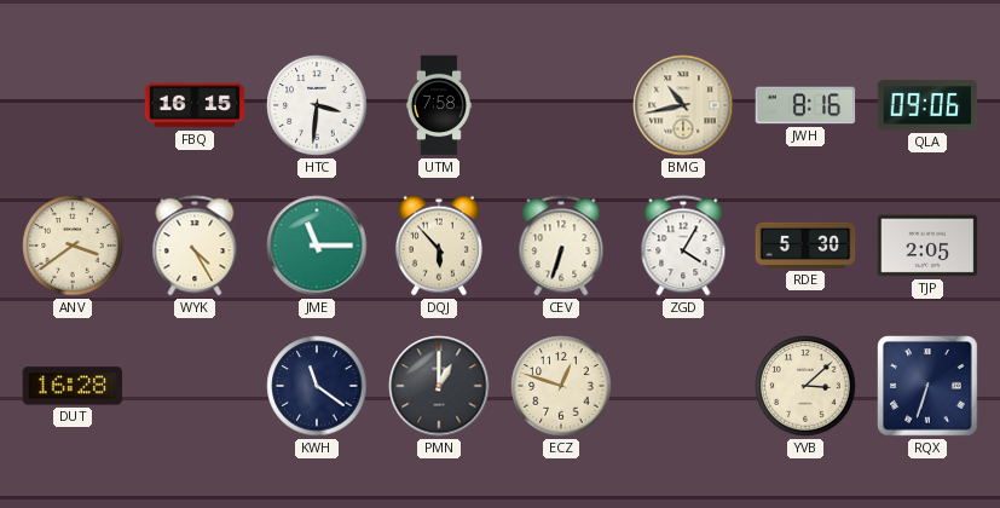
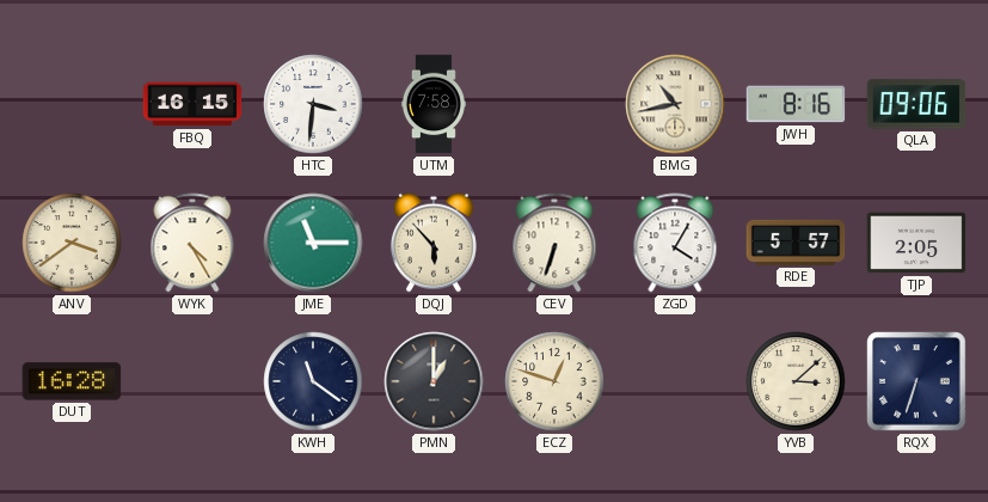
RDE: 5:30 -> 5:57 (796, 243)
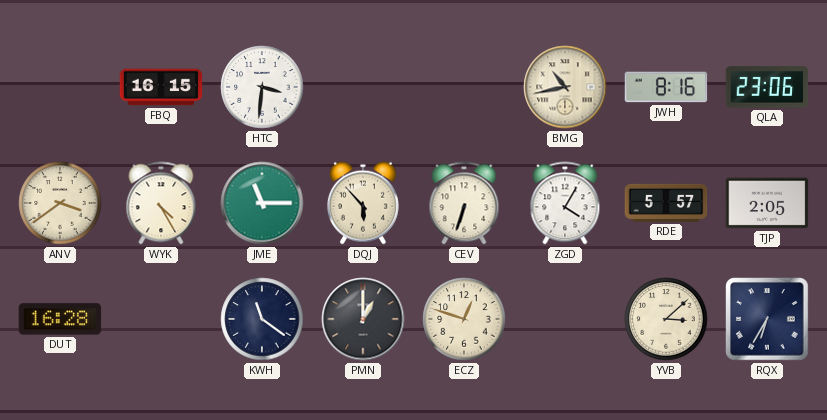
UTM: 7:58 -> none (434, 104)
QLA: 09:06 -> 23:06 (767, 87)
RQX: 6:33 -> 6:35 (767, 319)
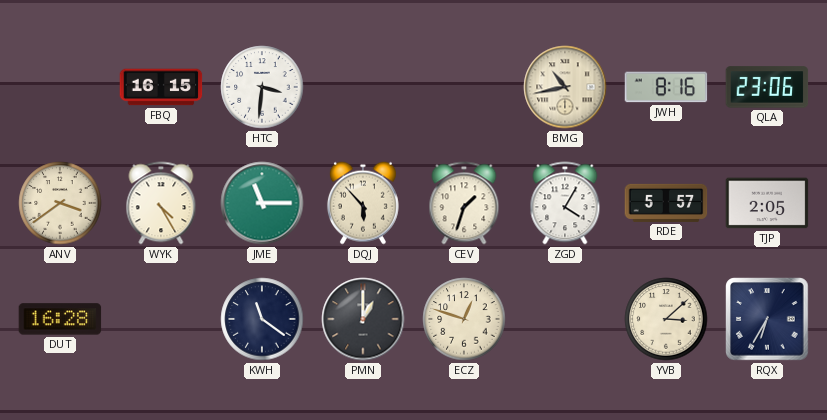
CEV: 6:33 -> 1:33 (464, 203)
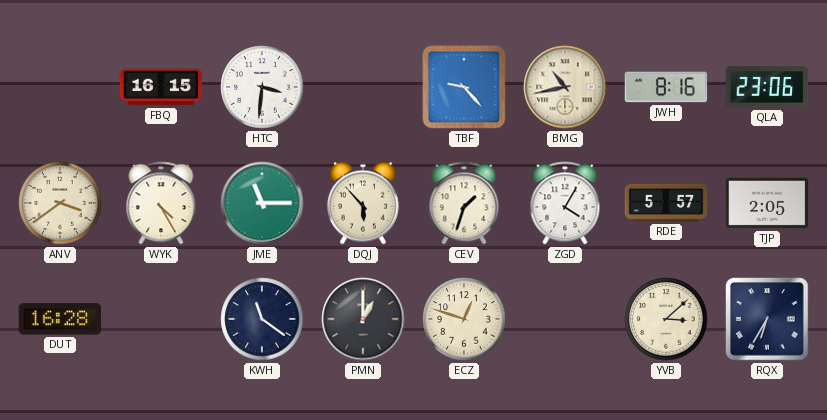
TBF: none -> 9:23 (464, 87)
